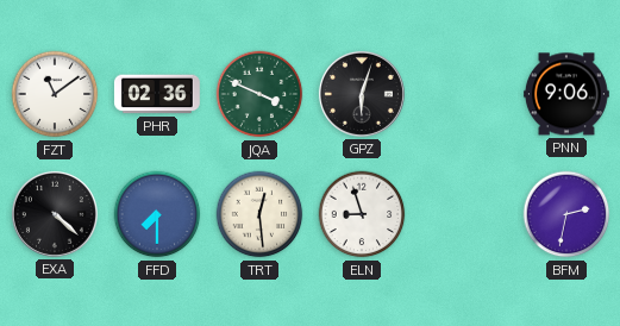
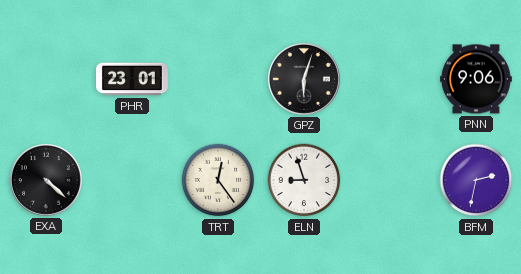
FZT: 11:09 -> none (55, 94)
PHR: 02:36 -> 23:01 (132, 79)
JQA: 3:49 -> none (259, 94)
FFD: 7:30 -> none (157, 214)
TRT: 12:29 -> 12:24 (218, 180)
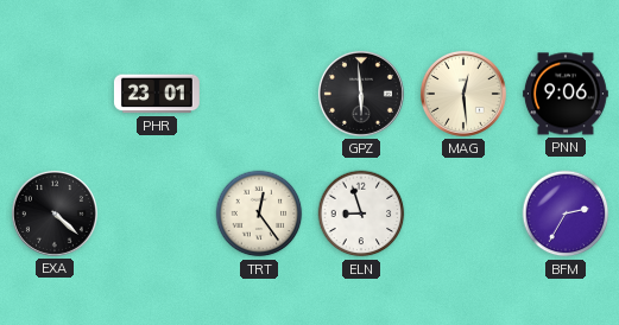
GPZ: 6:03 -> 5:59 (361, 94)
MAG: none -> 12:29 (463, 94)
BFM: 2:32 -> 2:35 (566, 214)
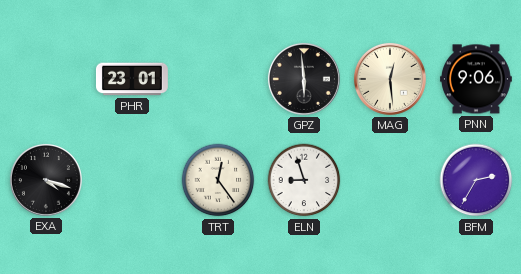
EXA: 4:22 -> 4:18 (46, 180)
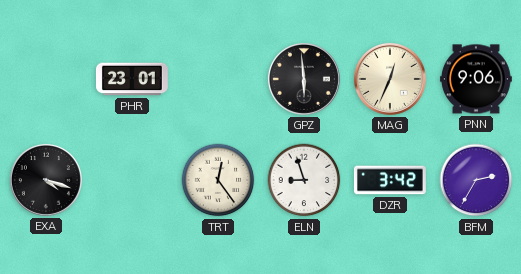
MAG: 12:29 -> 12:34 (390, 79)
DZR: none -> 3:42 (390, 180)
